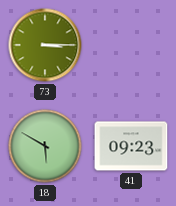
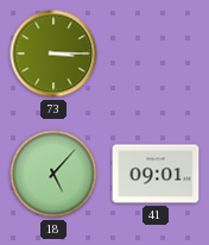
18: 5:50 -> 5:07 (53, 174)
41: 09:23 -> 09:01 (156, 174)
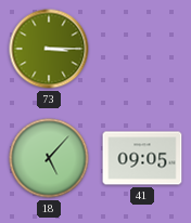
41: 09:01 -> 09:05 (142, 158)
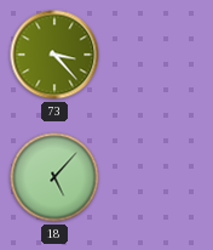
73: 3:15 -> 3:23 (54, 55)
41: 09:05 -> none (142, 158)
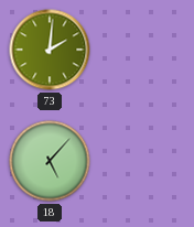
73: 3:23 -> 2:01 (50, 50)
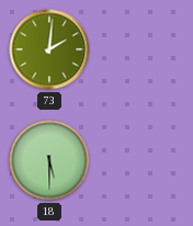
18: 5:07 -> 5:30 (49, 160)
